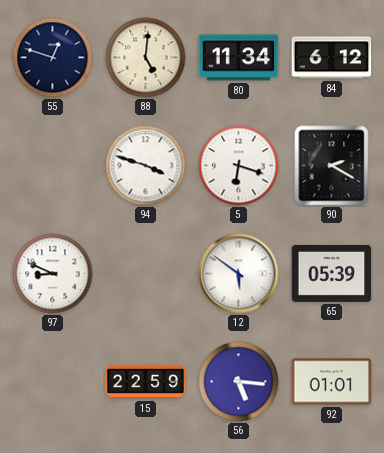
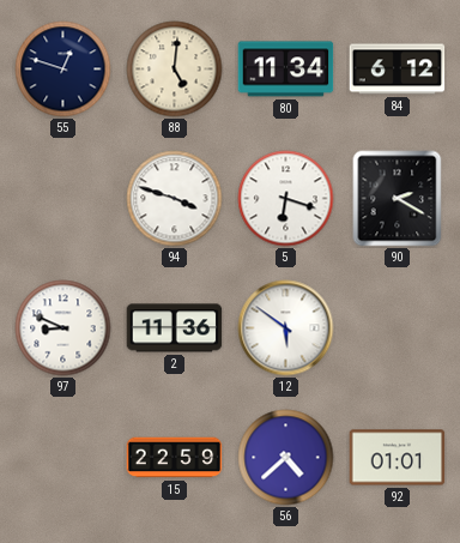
2: none -> 11:36 (175, 328)
65: 05:39 -> none (332, 273)
56: 5:16 -> 4:38 (286, 458)
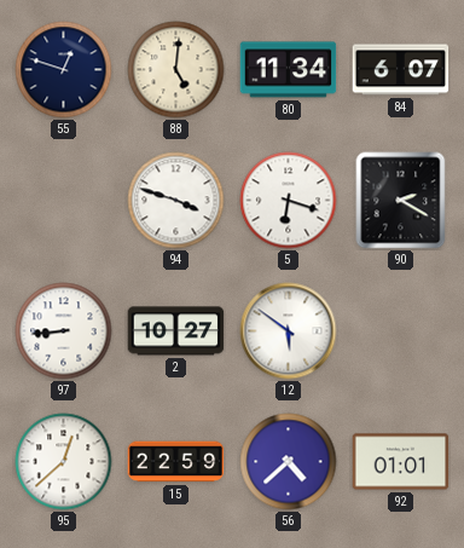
84: 6:12 -> 6:07 (401, 70)
97: 8:49 -> 8:44 (64, 331)
2: 11:36 -> 10:27 (176, 331)
95: none -> 12:38 (64, 462)
